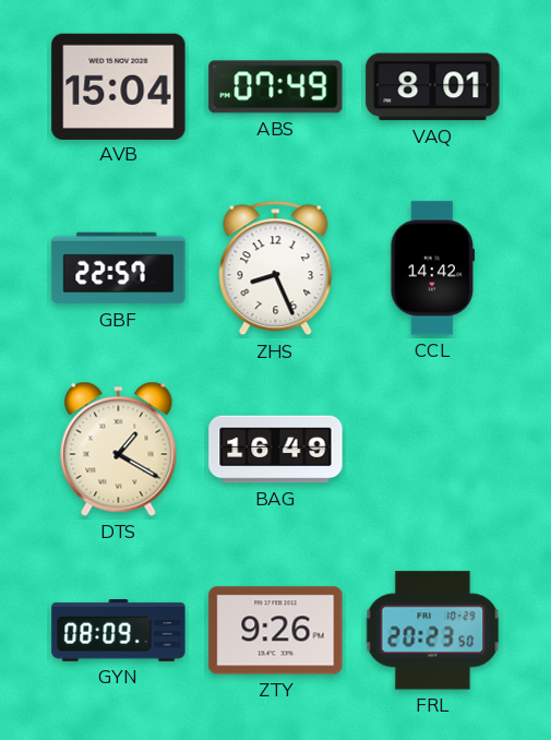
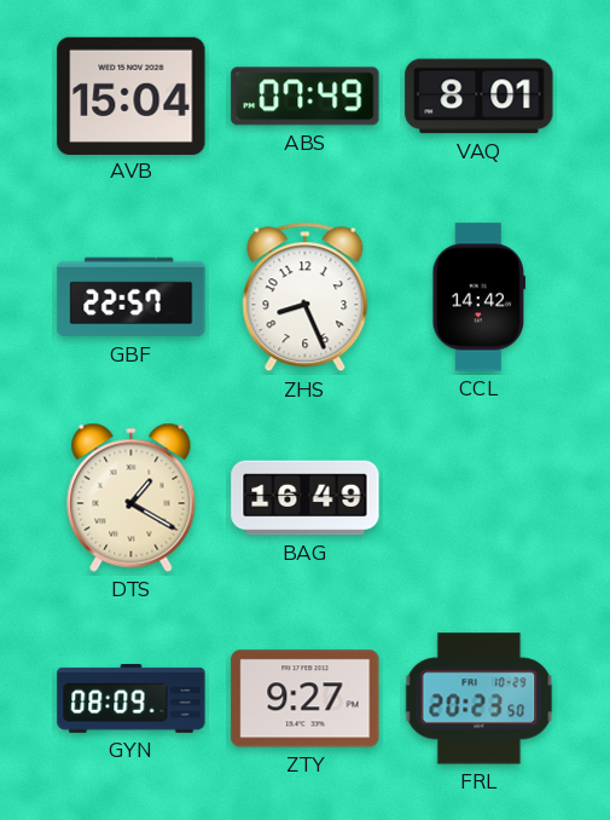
ZTY: 9:26 -> 9:27 (306, 699)
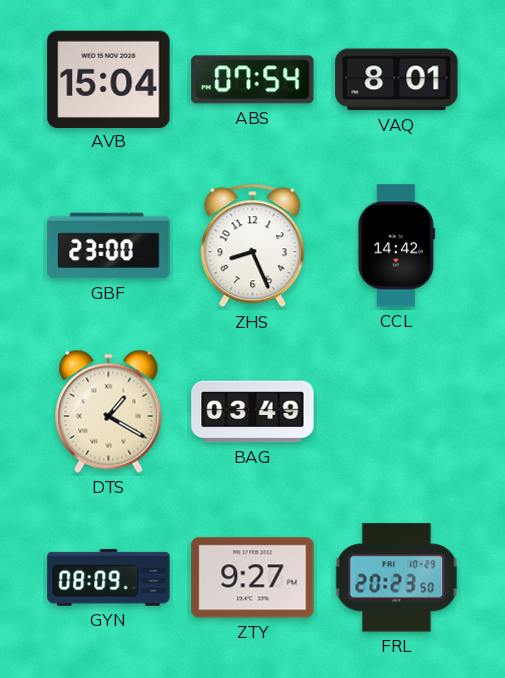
ABS: 07:49 -> 07:54 (253, 80)
GBF: 22:57 -> 23:00 (109, 246)
BAG: 16:49 -> 03:49 (253, 412)
